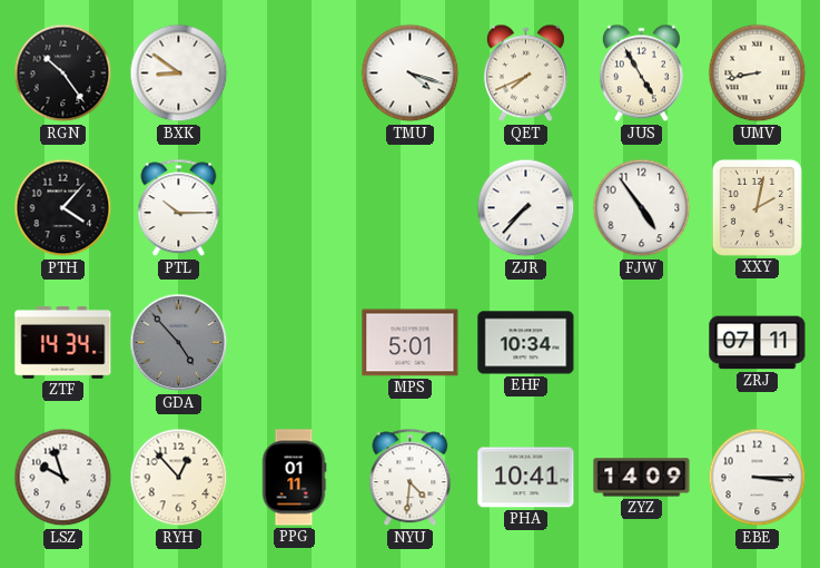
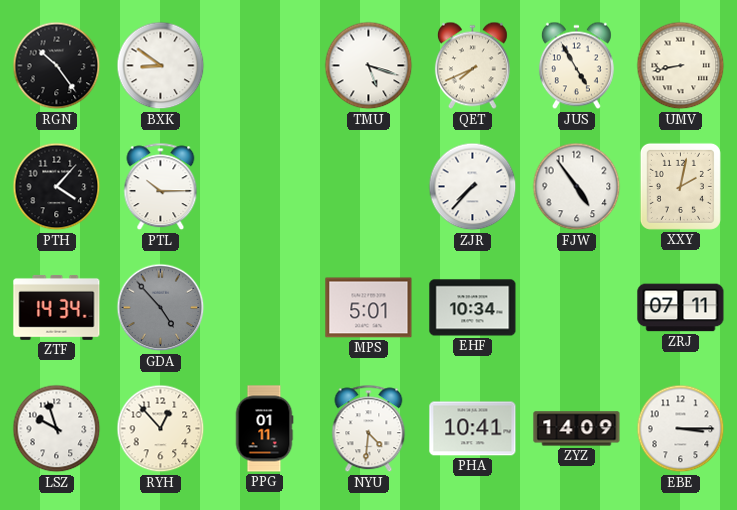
TMU: 4:18 -> 5:18 (369, 66)
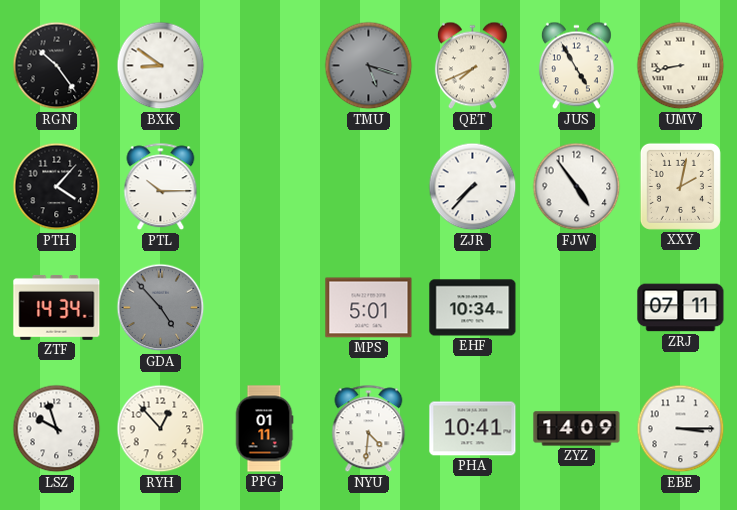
TMU dial: white -> grey (369, 66)
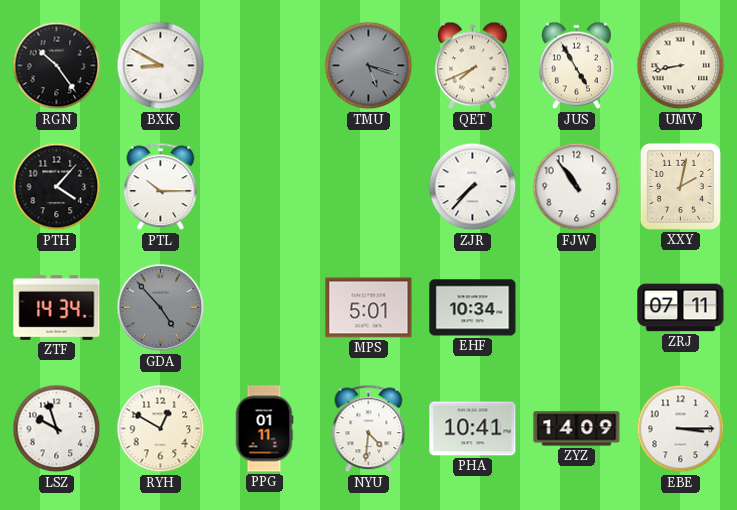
BXK: 8:51 -> 8:50 (161, 66)
FJW: 4:54 -> 10:54 (577, 187)
RYH: 12:53 -> 12:50 (161, 429)
